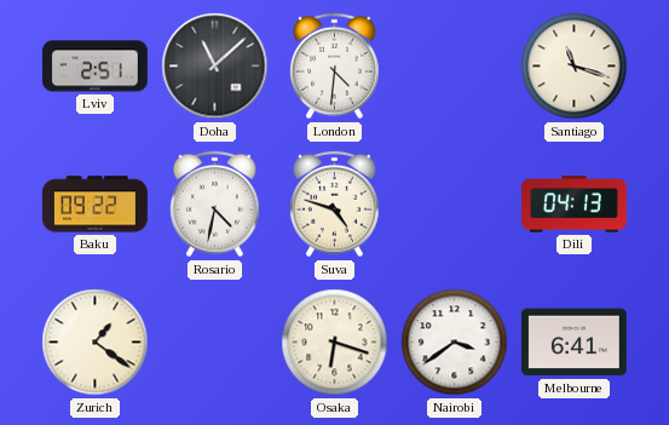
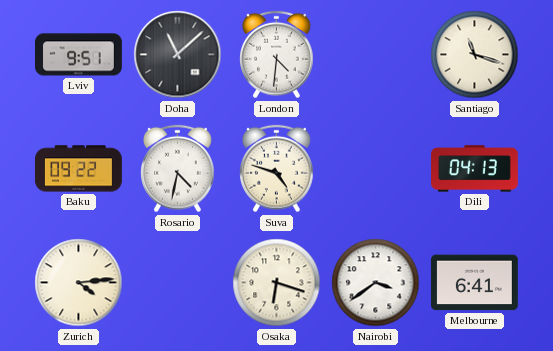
Lviv: 2:51 -> 9:51 (79, 55)
Zurich: 1:21 -> 4:14 (79, 283)
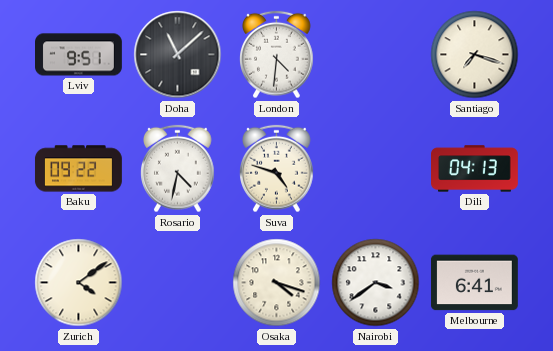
Santiago: 11:18 -> 7:18 (475, 55)
Zurich: 4:14 -> 4:09 (79, 283)
Osaka: 6:18 -> 4:18 (277, 283)
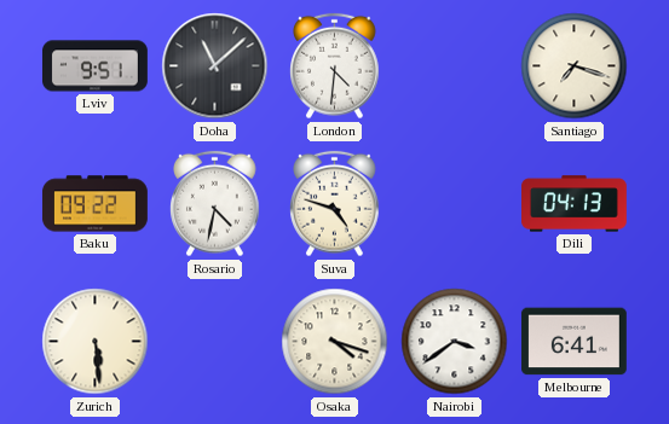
Zurich: 4:09 -> 5:29 (96, 342)
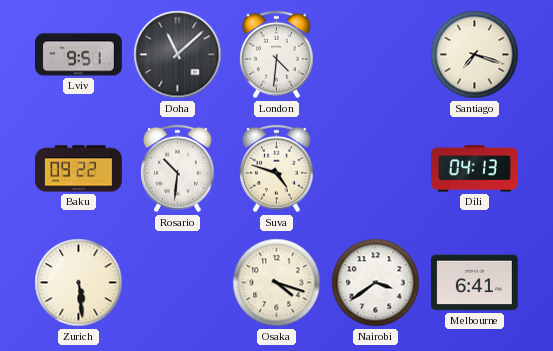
Rosario: 4:32 -> 10:31 (178, 169)
